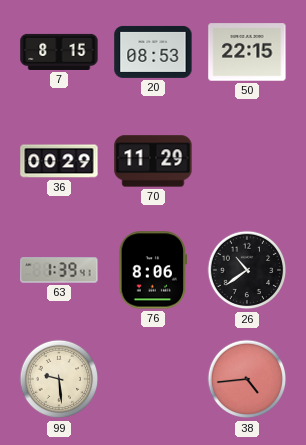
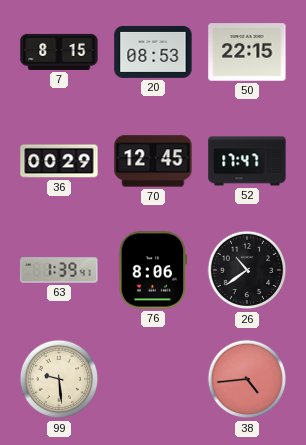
70: 11:29 -> 12:45 (153, 161)
52: none -> 17:47 (247, 161)
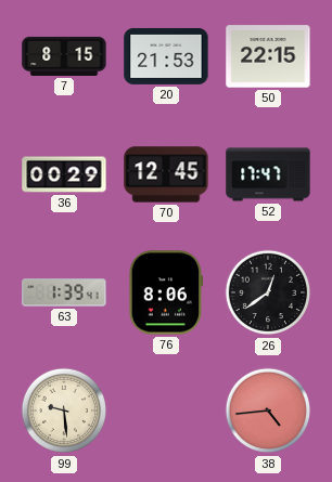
20: 08:53 -> 21:53 (166, 56)
26: 10:39 -> 12:39 (268, 292)
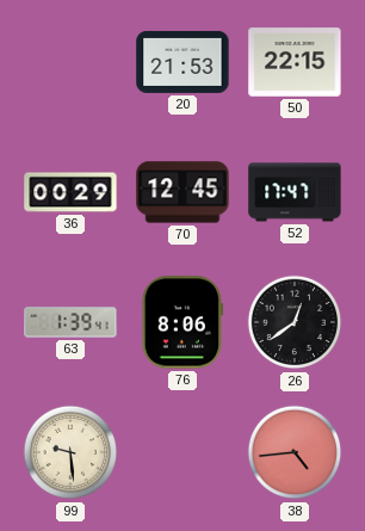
7: 8:15 -> none (64, 56)
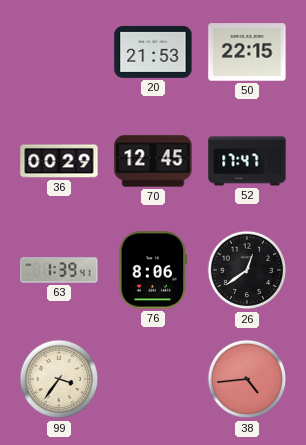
99: 9:29 -> 3:36 (59, 379)
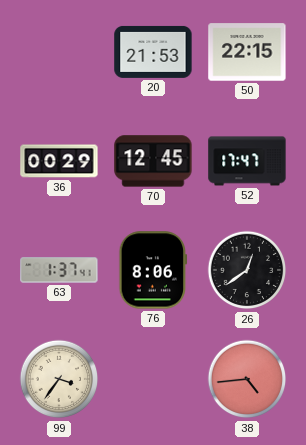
63: 1:39 -> 1:37 (59, 270)
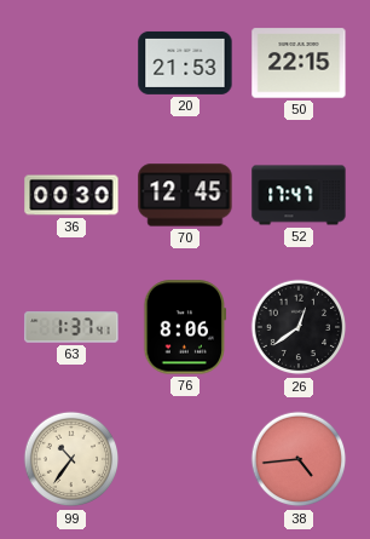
36: 00:29 -> 00:30 (71, 195)
99: 3:36 -> 10:36 (71, 459)
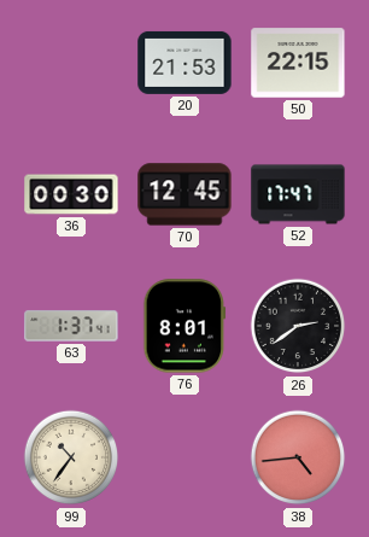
76: 8:06 -> 8:01 (184, 326)
26: 12:39 -> 2:39 (298, 326)
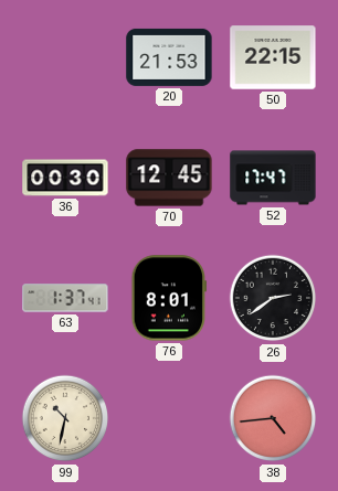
99: 10:36 -> 10:32 (65, 418)
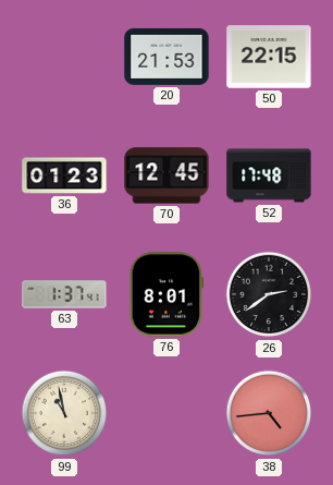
36: 00:30 -> 01:23 (64, 175)
52: 17:47 -> 17:48 (269, 175)
99: 10:32 -> 10:58 (64, 413)
